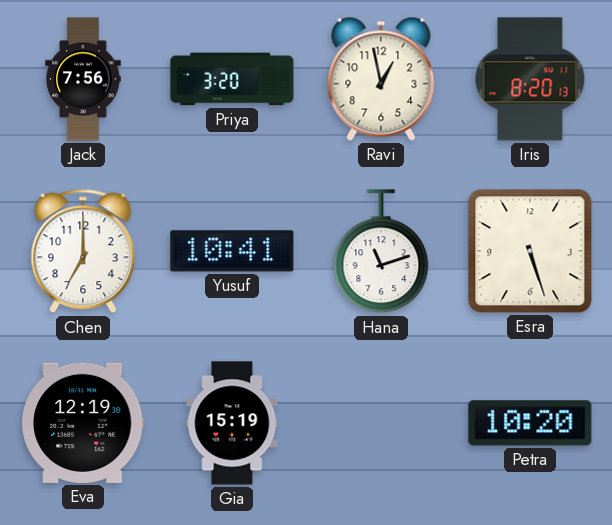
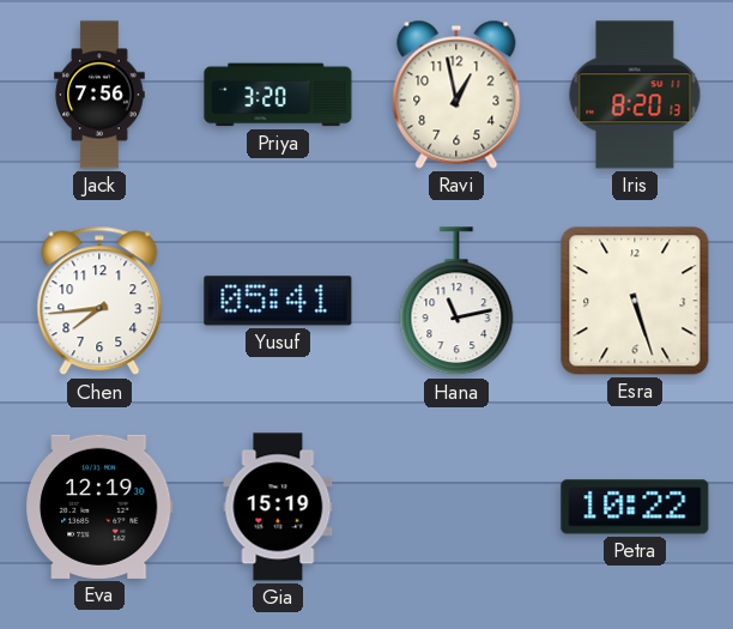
Chen: 7:00 -> 7:44 (99, 301)
Yusuf: 10:41 -> 05:41 (278, 301)
Hana: 11:12 -> 11:13 (456, 302)
Petra: 10:20 -> 10:22 (635, 507)
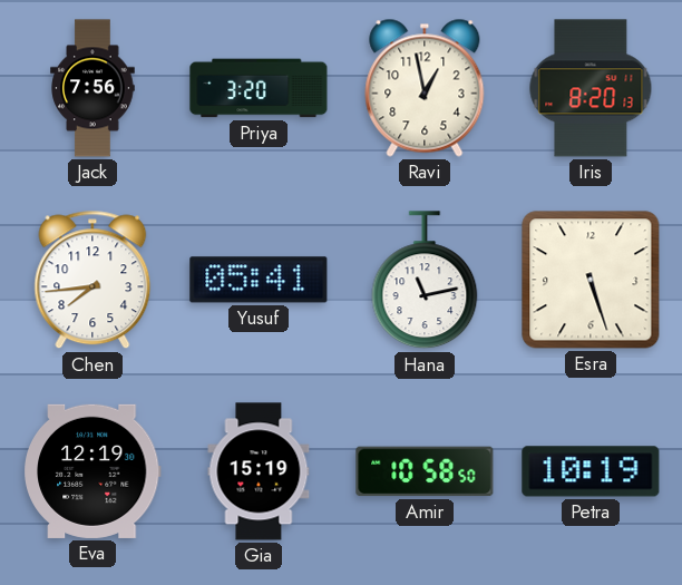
Amir: none -> 10:58 (425, 471)
Petra: 10:22 -> 10:19 (591, 471)
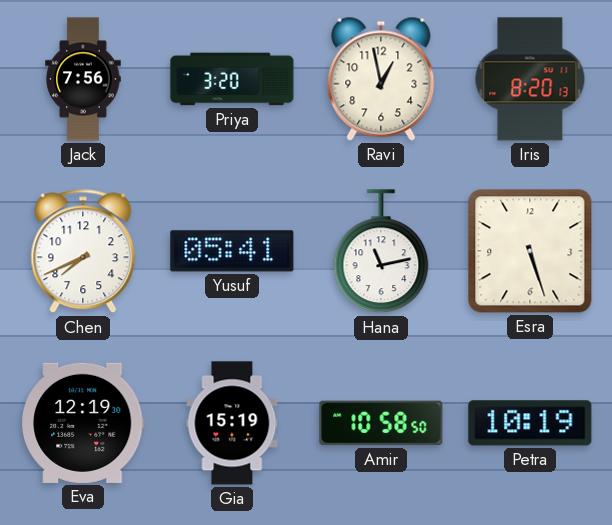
Chen: 7:44 -> 7:41 (83, 251)
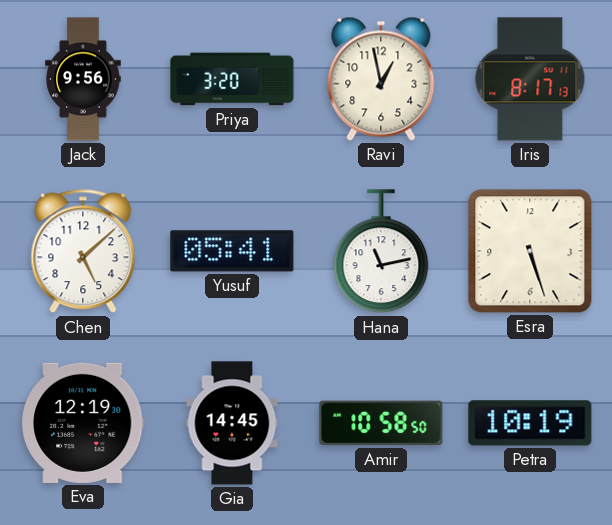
Jack: 7:56 -> 9:56 (83, 79)
Iris: 8:20 -> 8:17 (530, 79)
Chen: 7:41 -> 5:08 (83, 251)
Gia: 15:19 -> 14:45 (232, 423)
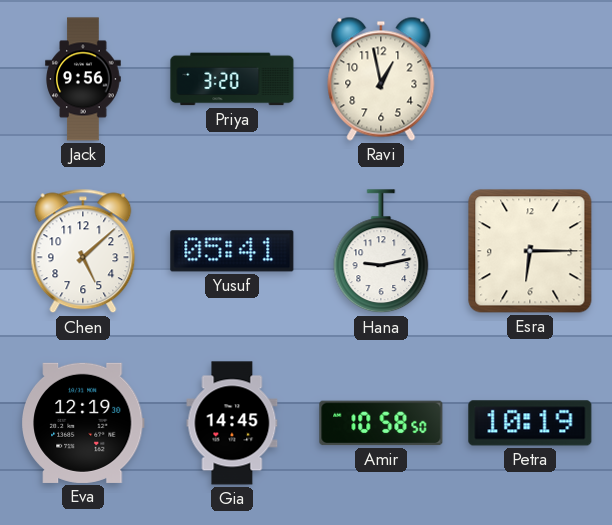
Iris: 8:17 -> none (530, 79)
Hana: 11:13 -> 9:13 (381, 252)
Esra: 5:27 -> 6:15 (530, 251)
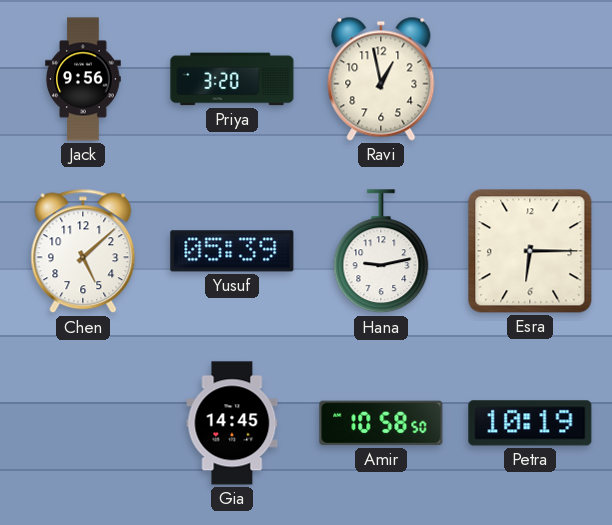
Yusuf: 05:41 -> 05:39 (232, 251)
Eva: 12:19 -> none (84, 423)
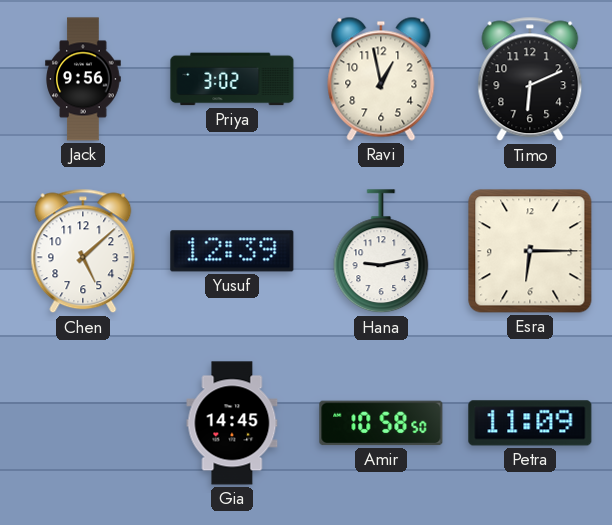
Priya: 3:20 -> 3:02 (232, 79)
Timo: none -> 6:11 (530, 79)
Yusuf: 05:39 -> 12:39 (232, 251)
Petra: 10:19 -> 11:09 (530, 423)
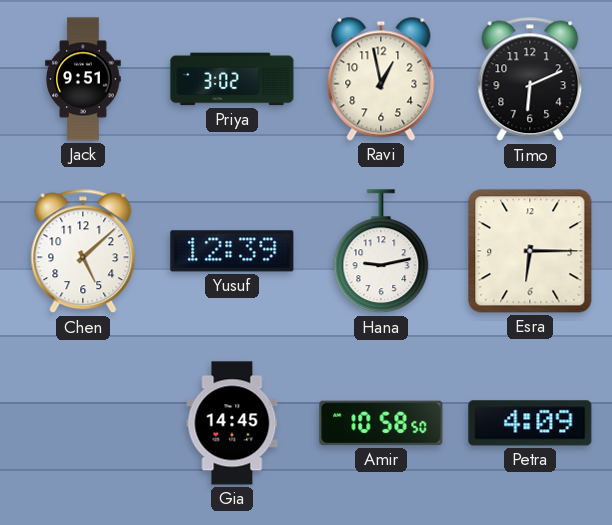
Jack: 9:56 -> 9:51 (83, 79)
Petra: 11:09 -> 4:09 (530, 423)
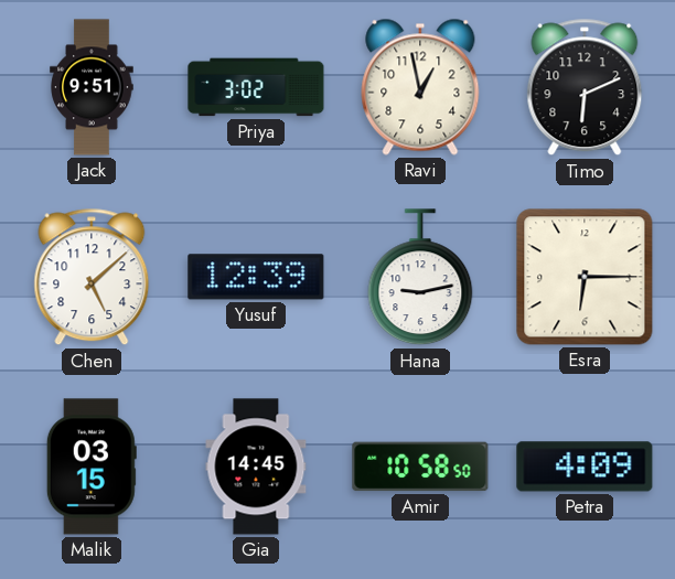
Malik: none -> 03:15 (92, 467)
